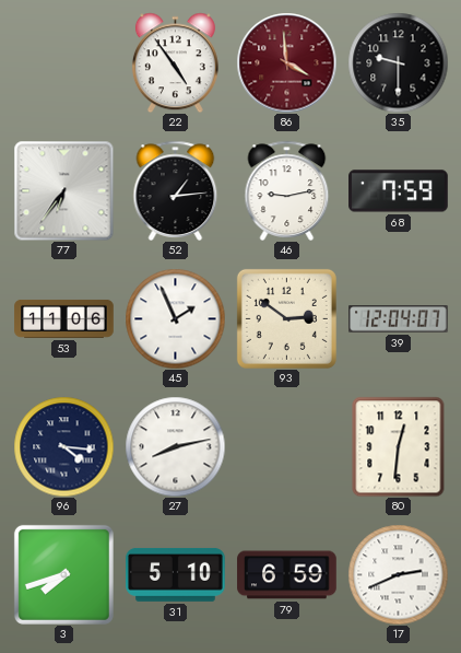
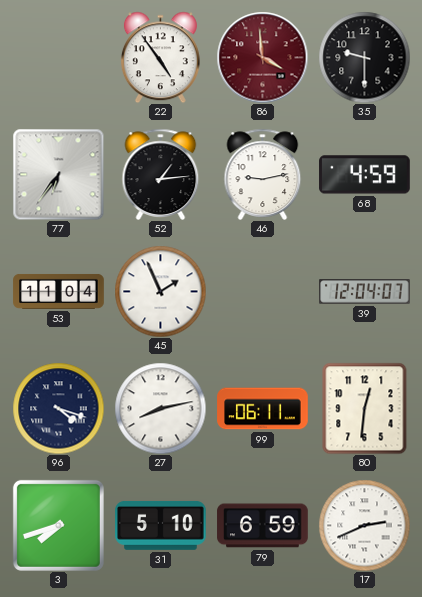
68: 7:59 -> 4:59 (365, 175)
53: 11:06 -> 11:04 (59, 291)
93: 2:51 -> none (286, 318)
96: 4:16 -> 4:18 (58, 408)
99: none -> 06:11 (263, 409)
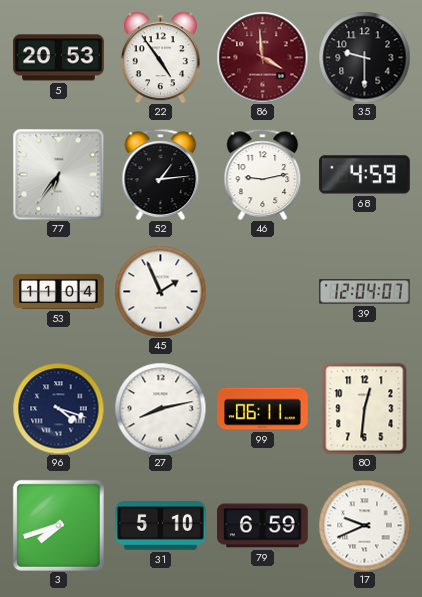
5: none -> 20:53 (59, 58)
17: 2:41 -> 9:41 (364, 525)
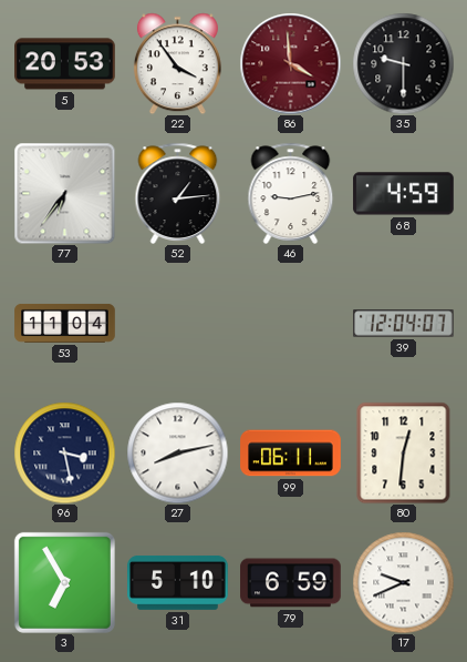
22: 4:54 -> 3:54 (177, 63)
45: 1:56 -> none (160, 291)
96: 4:18 -> 3:28 (64, 452)
3: 7:42 -> 6:55 (64, 582)
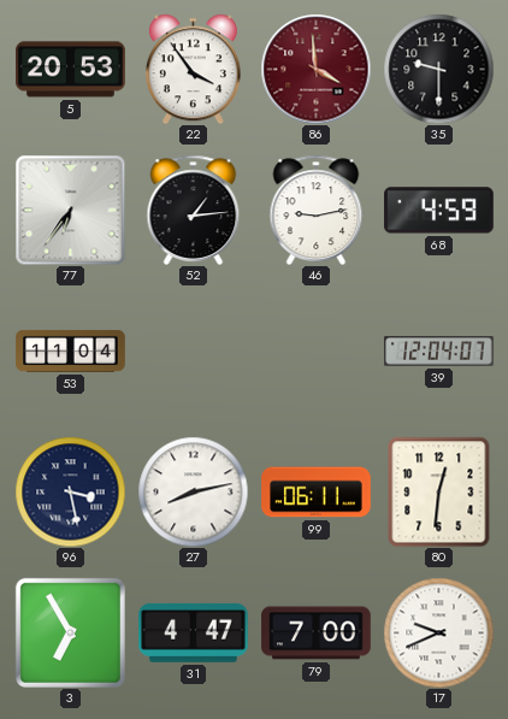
31: 5:10 -> 4:47 (194, 632)
79: 6:59 -> 7:00 (317, 633)
